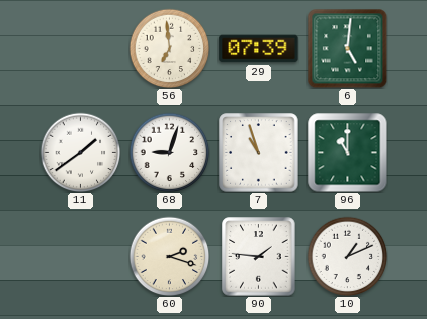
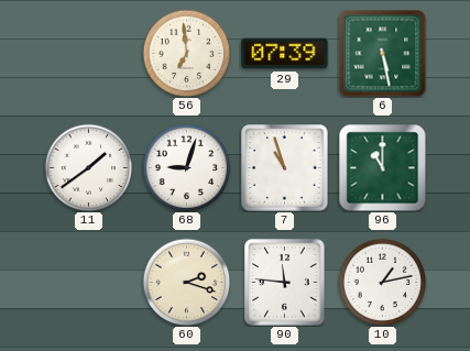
6: 5:01 -> 5:28 (382, 53)
90: 1:46 -> 11:46 (285, 283)
10: 1:11 -> 1:13 (382, 282)
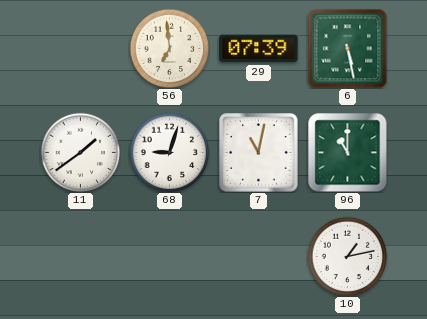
7: 10:57 -> 11:02 (259, 153)
60: 2:18 -> none (186, 282)
90: 11:46 -> none (285, 283)
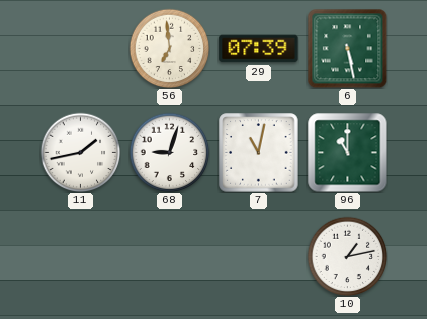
11: 1:39 -> 1:43 (80, 152)
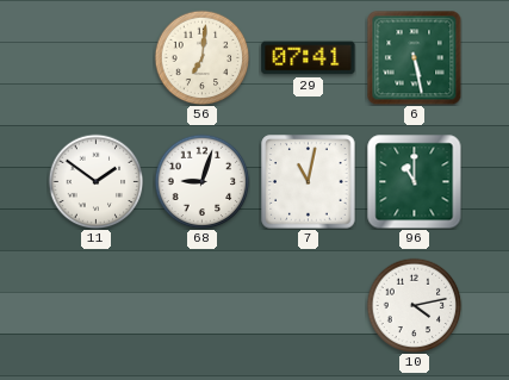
56: 6:59 -> 7:01 (201, 57)
29: 07:39 -> 07:41 (309, 58)
11: 1:43 -> 1:51 (95, 181)
10: 1:13 -> 4:13 (414, 305)
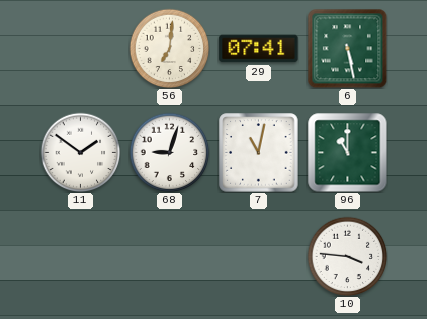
10: 4:13 -> 3:46 (347, 256)
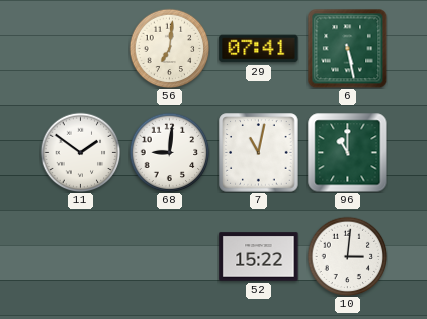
68: 9:03 -> 9:01 (169, 152)
52: none -> 15:22 (259, 257)
10: 3:46 -> 3:01 (347, 256)
